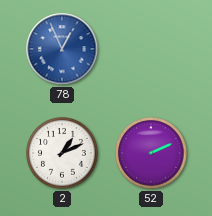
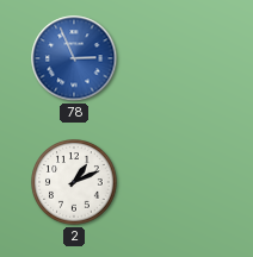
78: 12:56 -> 2:56 (74, 58)
52: 2:11 -> none (151, 153)
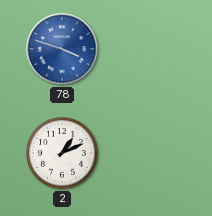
78: 2:56 -> 3:48 (62, 49)
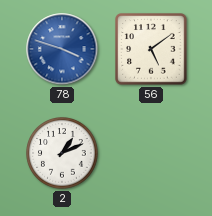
56: none -> 5:09 (151, 49)
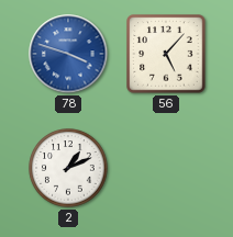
56: 5:09 -> 5:07 (166, 54)
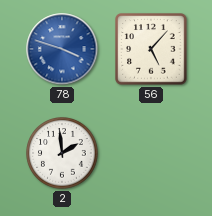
2: 1:11 -> 1:59 (62, 153)
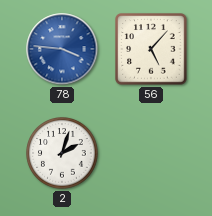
78: 3:48 -> 3:46 (62, 49)
2: 1:59 -> 2:03 (62, 153)
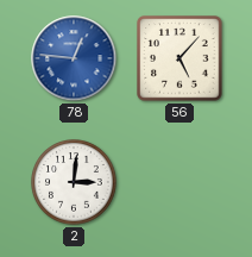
78: 3:46 -> 12:46 (74, 58)
2: 2:03 -> 3:01 (74, 182)
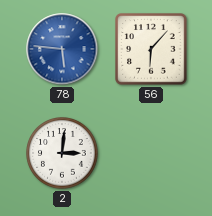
78: 12:46 -> 5:46 (62, 49)
56: 5:07 -> 6:07 (151, 49)
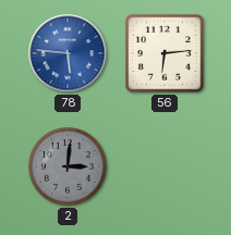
56: 6:07 -> 6:14 (165, 53)
2 dial: white -> grey (68, 166)
